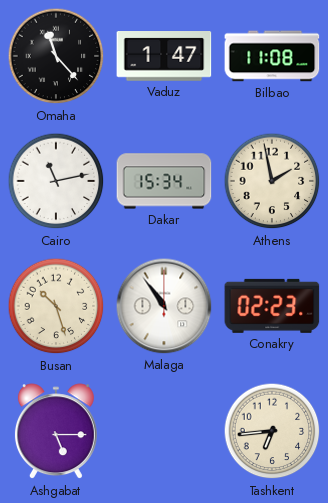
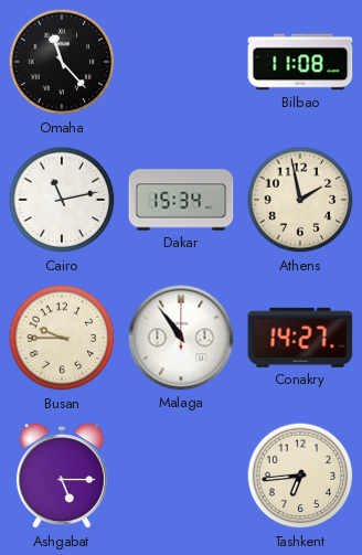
Vaduz: 1:47 -> none (164, 57)
Busan: 10:27 -> 9:45 (62, 338)
Conakry: 02:23 -> 14:27 (300, 338)
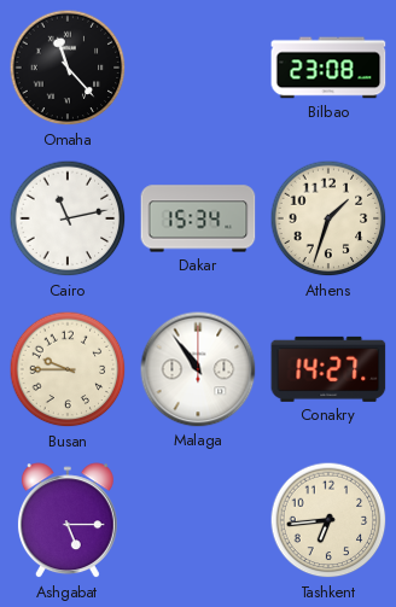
Bilbao: 11:08 -> 23:08 (328, 68)
Athens: 1:58 -> 1:33 (328, 218)
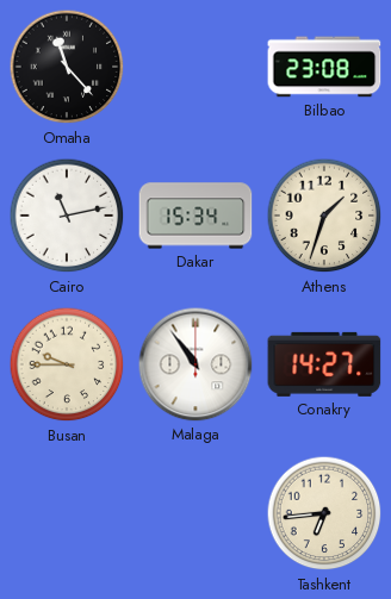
Ashgabat: 5:15 -> none (68, 521)
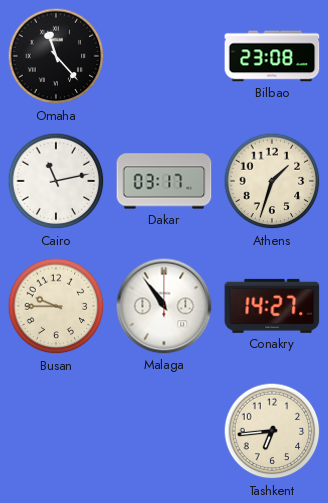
Dakar: 15:34 -> 03:17 (164, 181)
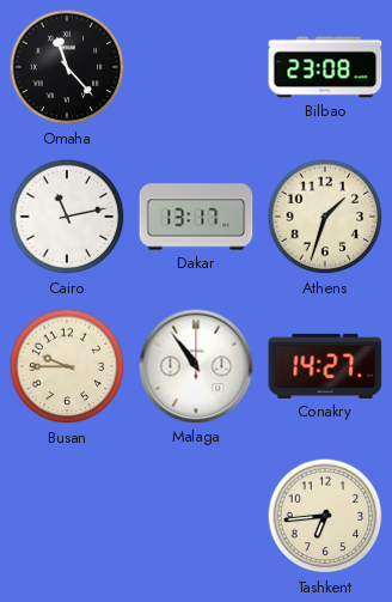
Dakar: 03:17 -> 13:17 (196, 217)
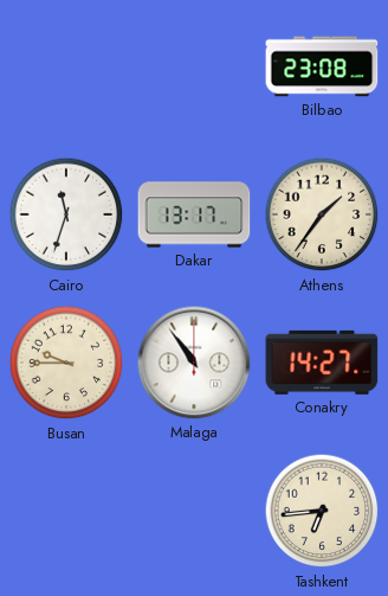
Omaha: 11:23 -> none (67, 67)
Cairo: 11:13 -> 11:33 (66, 214)
Athens: 1:33 -> 1:36 (322, 214)
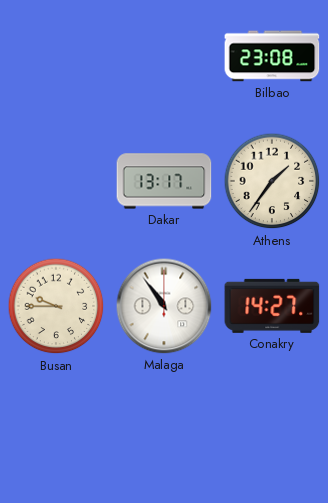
Cairo: 11:33 -> none (66, 214)
Tashkent: 6:44 -> none (322, 511)
